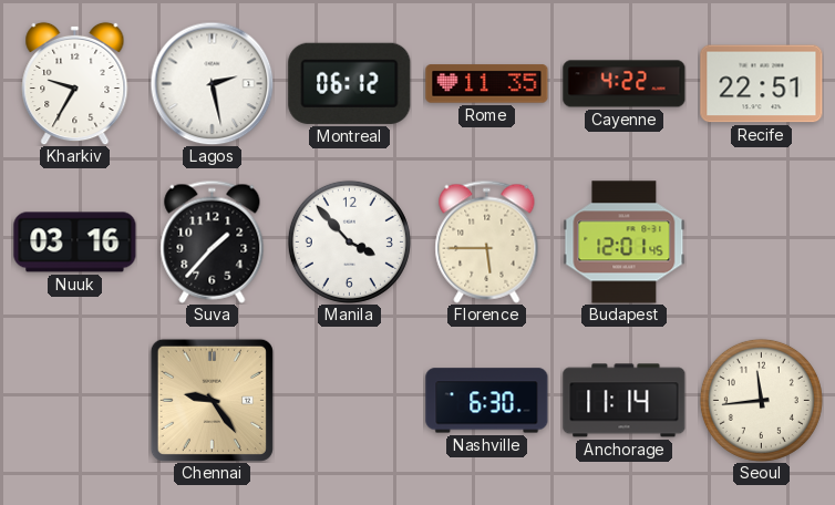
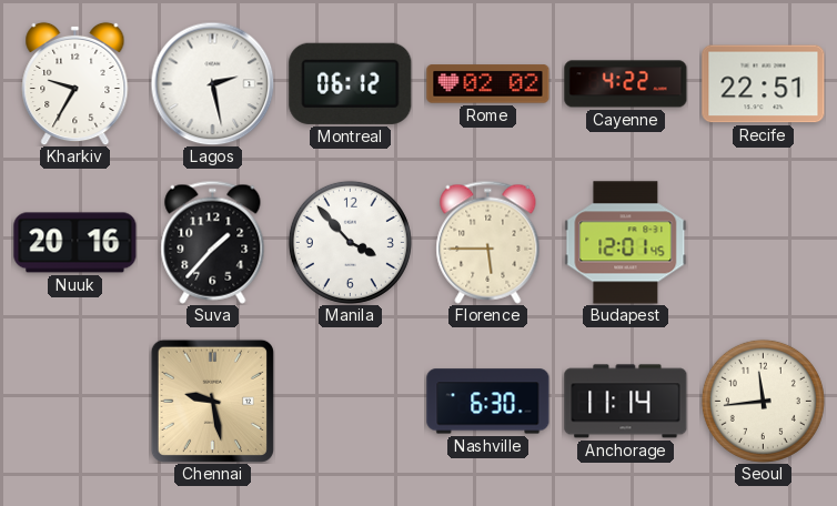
Rome: 11:35 -> 02:02 (488, 84)
Nuuk: 03:16 -> 20:16 (75, 243)
Chennai: 9:24 -> 9:28 (212, 401)
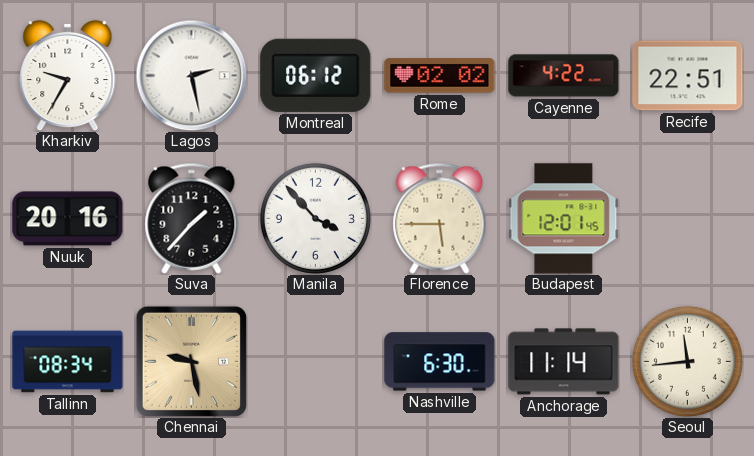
Tallinn: none -> 08:34 (68, 362)
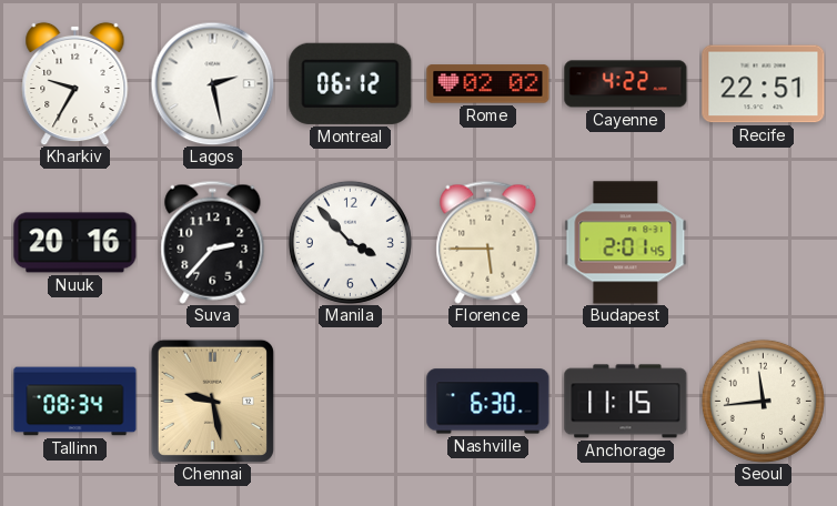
Suva: 1:37 -> 2:37 (213, 242)
Budapest: 12:01 -> 2:01 (626, 243)
Anchorage: 11:14 -> 11:15 (626, 402)
